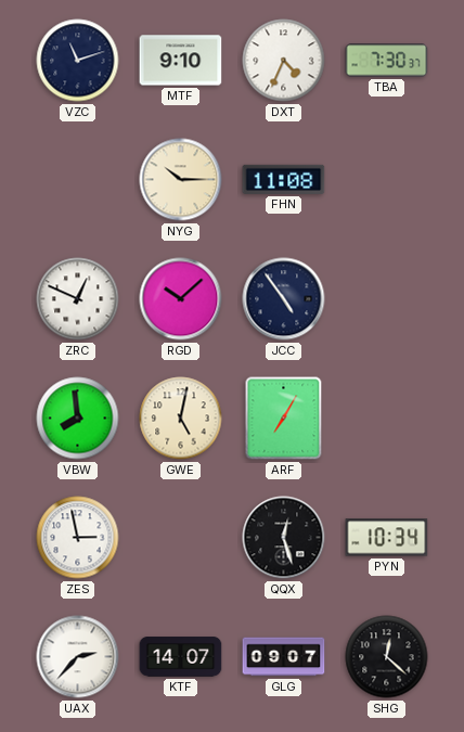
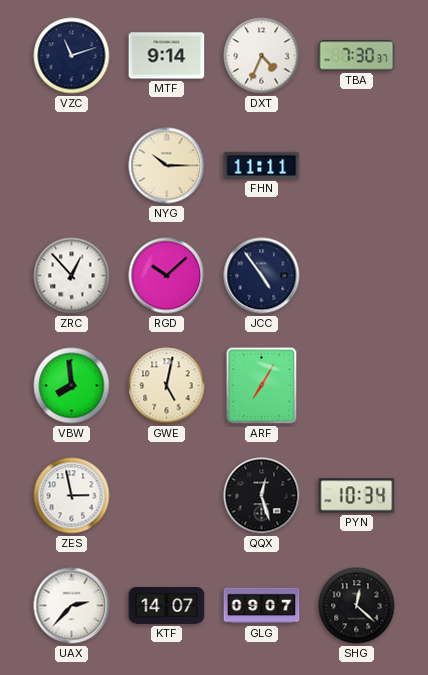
MTF: 9:10 -> 9:14 (167, 56)
FHN: 11:08 -> 11:11 (262, 165)
ZRC: 12:49 -> 12:53 (72, 276)
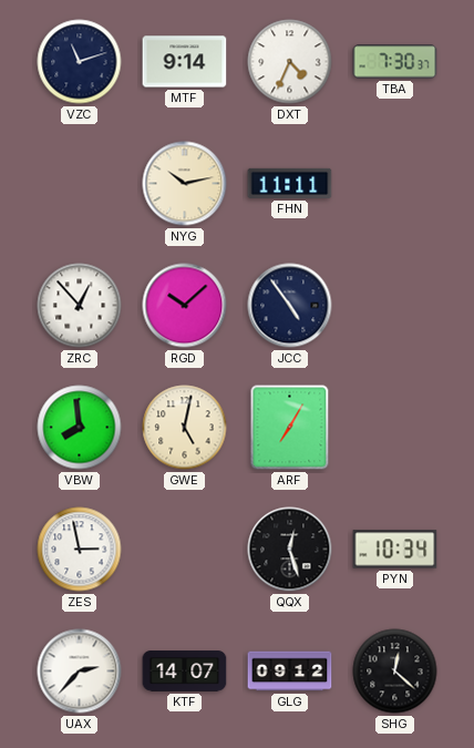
NYG: 10:15 -> 10:13 (185, 184)
GLG: 09:07 -> 09:12 (290, 672)
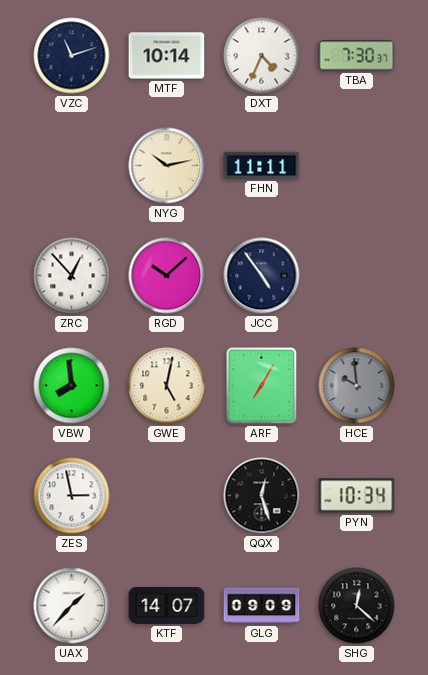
MTF: 9:14 -> 10:14 (167, 56)
HCE: none -> 9:59 (357, 386)
UAX: 2:37 -> 1:37 (72, 606)
GLG: 09:12 -> 09:09 (262, 606)
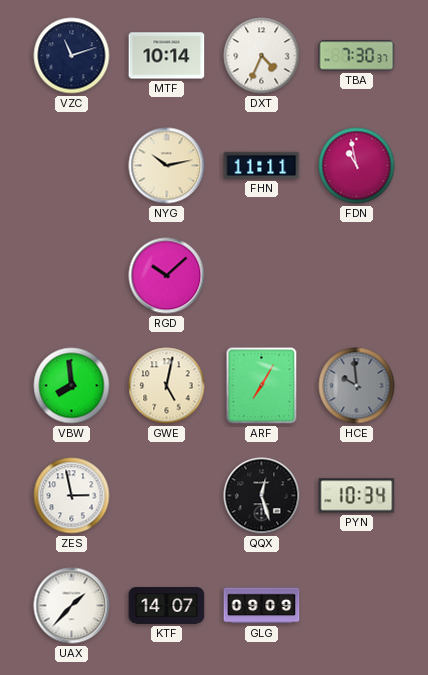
FDN: none -> 10:58 (357, 166)
ZRC: 12:53 -> none (72, 276)
JCC: 4:54 -> none (262, 276)
SHG: 12:22 -> none (357, 606)
